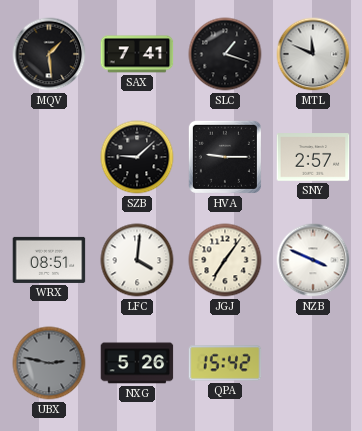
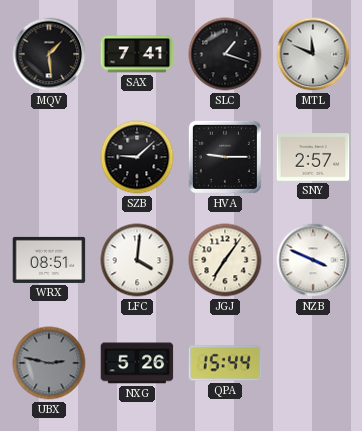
QPA: 15:42 -> 15:44 (225, 363)
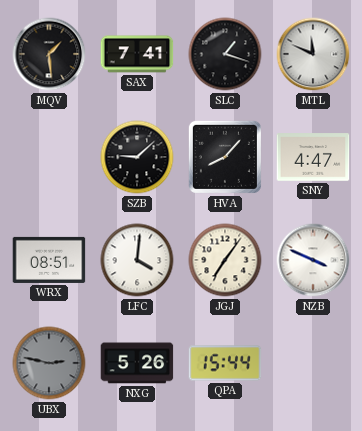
HVA: 9:15 -> 8:07 (225, 157)
SNY: 2:57 -> 4:47 (313, 157)
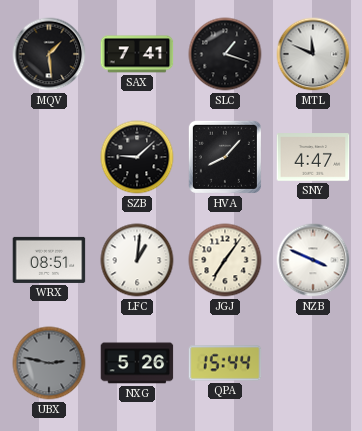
LFC: 4:01 -> 1:01 (137, 260)
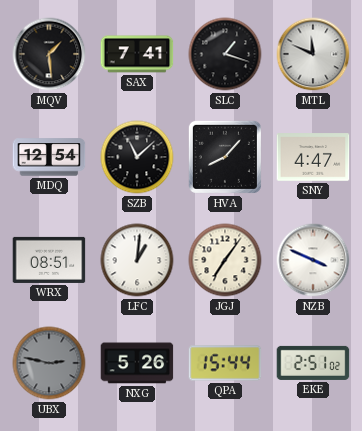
MDQ: none -> 12:54 (49, 157)
SZB: 9:08 -> 11:08 (137, 157)
EKE: none -> 2:51 (313, 363)
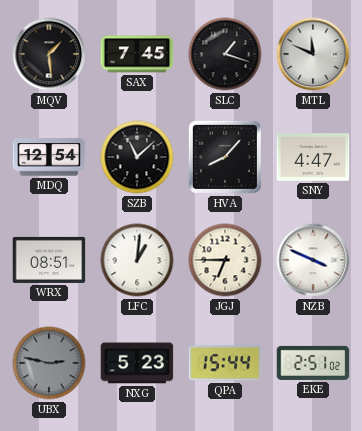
SAX: 7:41 -> 7:45 (137, 54)
JGJ: 7:06 -> 6:45 (225, 260)
NXG: 5:26 -> 5:23 (137, 363)
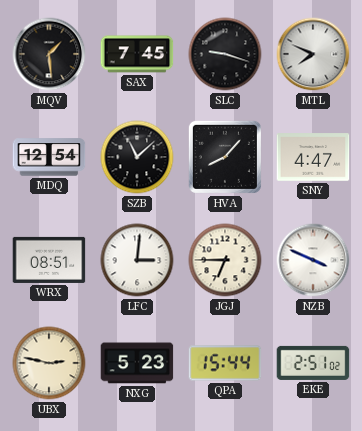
SLC: 1:18 -> 9:18 (225, 54)
MTL: 11:49 -> 7:49 (313, 54)
LFC: 1:01 -> 3:01 (137, 260)
UBX dial: grey -> cream (49, 363)
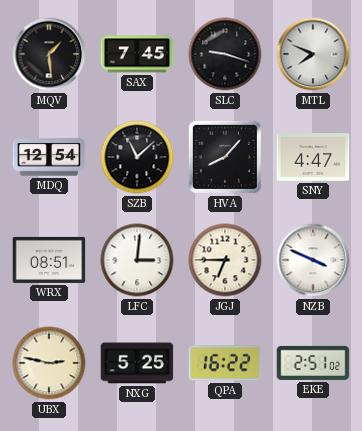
NXG: 5:23 -> 5:25 (137, 363)
QPA: 15:44 -> 16:22 (225, 363)
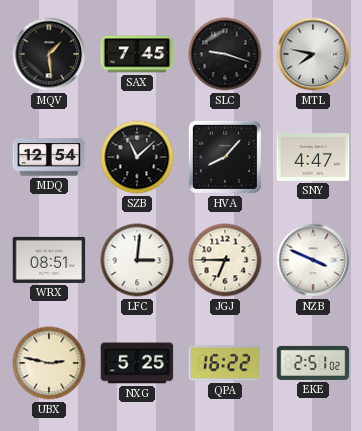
MTL: 7:49 -> 7:47 (313, 54)
